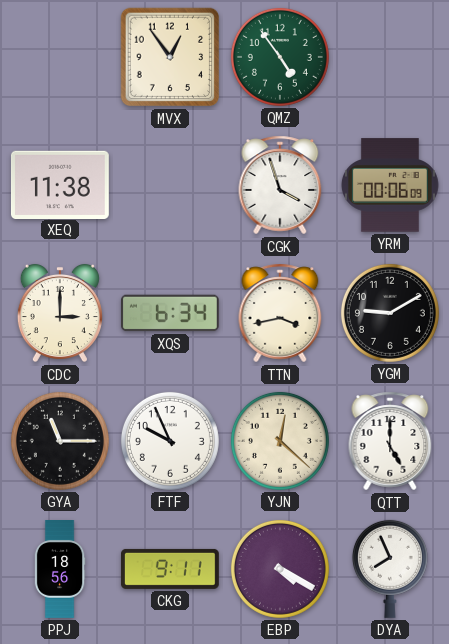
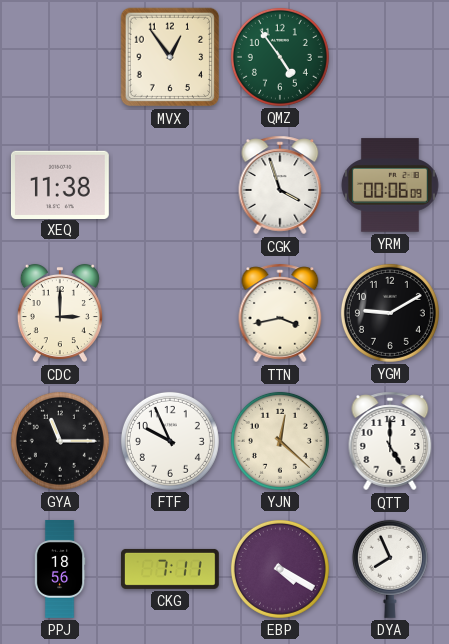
XQS: 6:34 -> none (170, 313)
CKG: 9:11 -> 7:11 (170, 569)
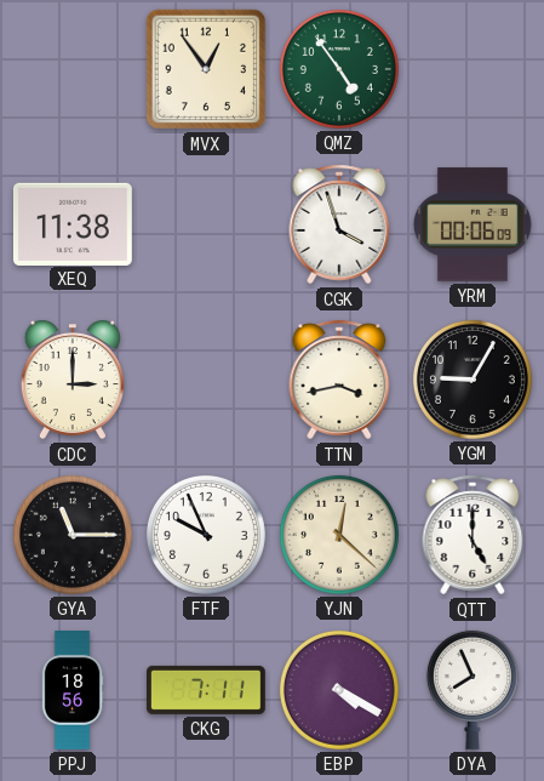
YGM: 9:10 -> 9:05 (473, 380)
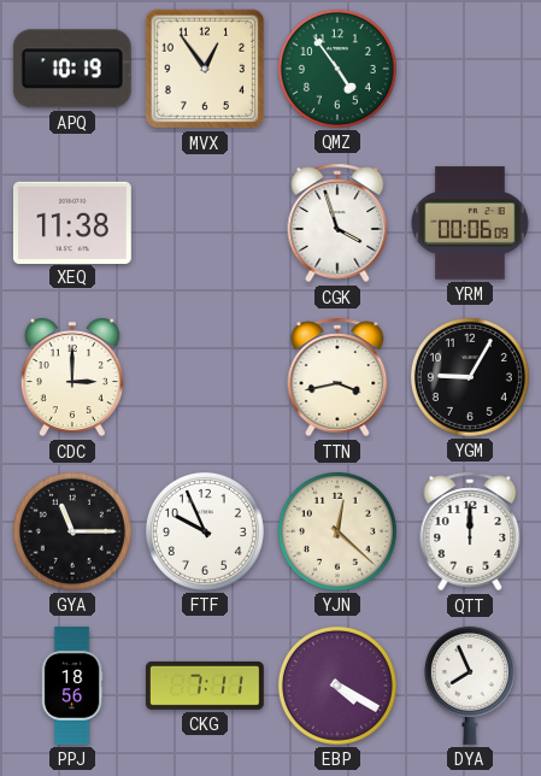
APQ: none -> 10:19 (72, 69)
QTT: 5:00 -> 12:00 (470, 531)
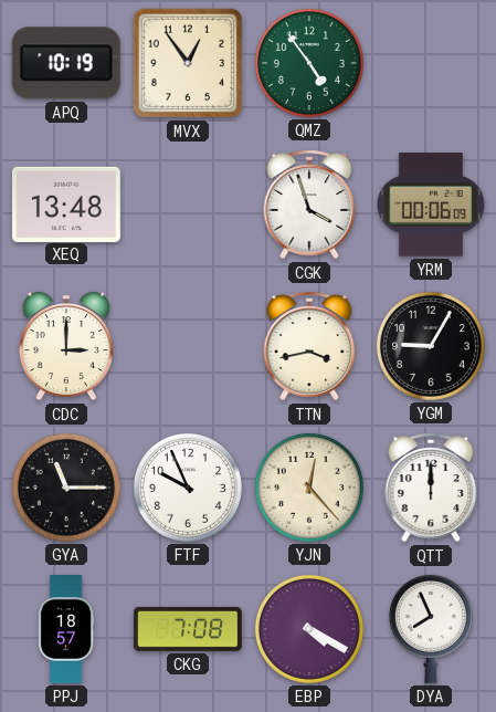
XEQ: 11:38 -> 13:48 (66, 203)
YJN: 12:22 -> 12:23 (309, 488)
PPJ: 18:56 -> 18:57 (66, 630)
CKG: 7:11 -> 7:08 (188, 629)
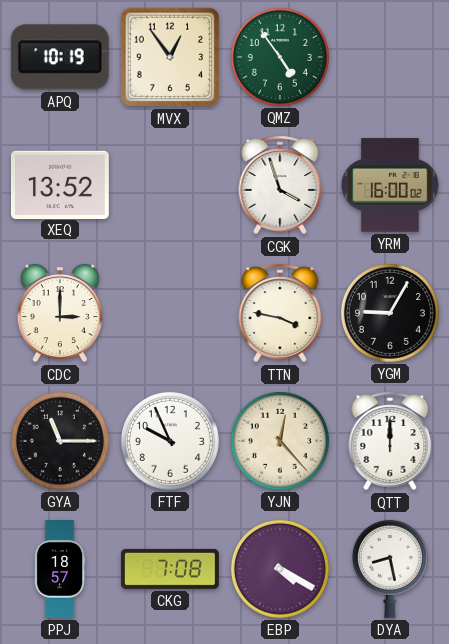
XEQ: 13:48 -> 13:52 (60, 184)
YRM: 00:06 -> 16:00 (390, 185)
TTN: 3:43 -> 3:47 (280, 313)
DYA: 7:56 -> 8:28 (390, 569)
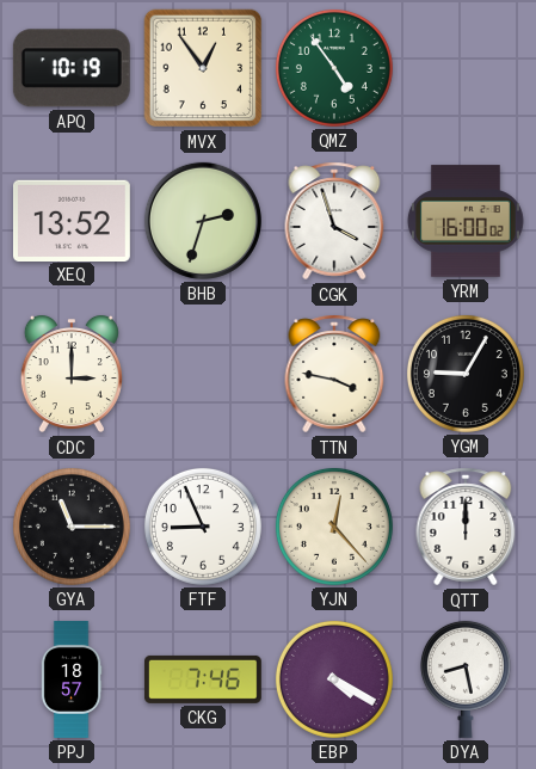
BHB: none -> 2:33 (203, 221)
FTF: 9:56 -> 8:56 (203, 527)
CKG: 7:08 -> 7:46 (203, 679)
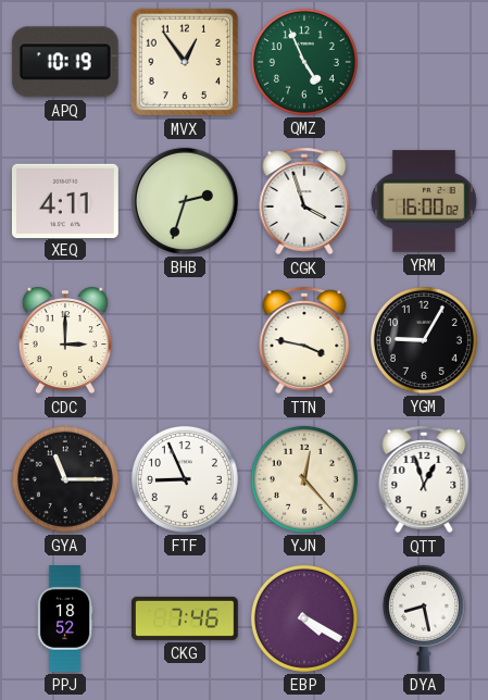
QMZ: 4:54 -> 4:56 (304, 62)
XEQ: 13:52 -> 4:11 (65, 200)
QTT: 12:00 -> 12:57 (424, 479)
PPJ: 18:57 -> 18:52 (65, 620)
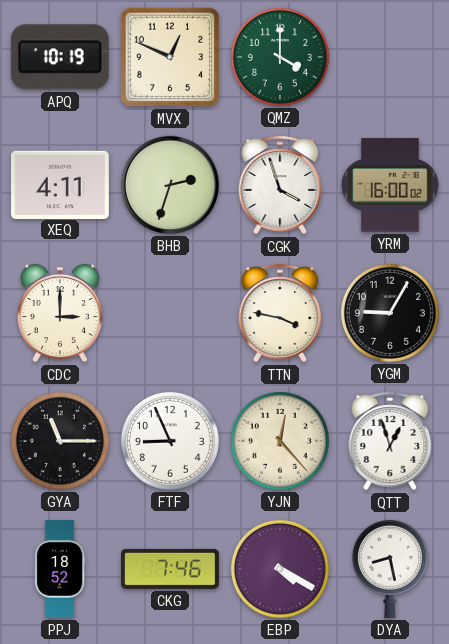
MVX: 12:54 -> 12:49 (170, 57)
QMZ: 4:56 -> 4:00 (280, 57)
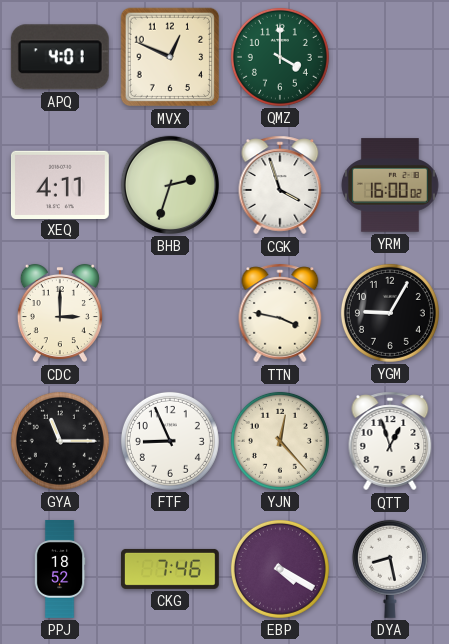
APQ: 10:19 -> 4:01 (60, 57)
